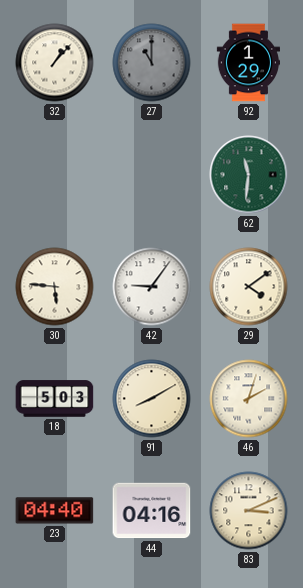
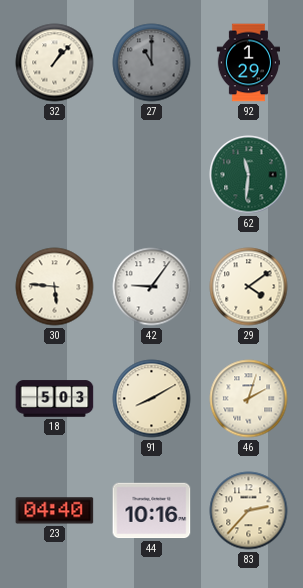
44: 04:16 -> 10:16 (152, 511)
83: 3:11 -> 2:37 (249, 511)
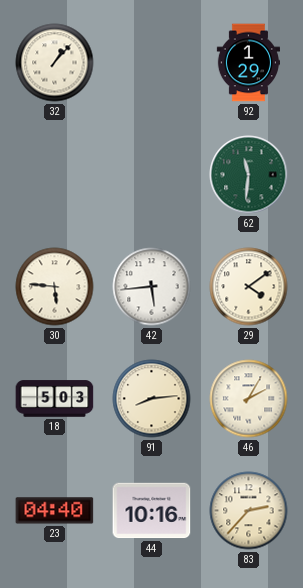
27: 11:00 -> none (152, 63)
42: 9:06 -> 5:44 (152, 287)
91: 8:10 -> 8:14 (152, 399)
46: 2:03 -> 2:05 (249, 399)
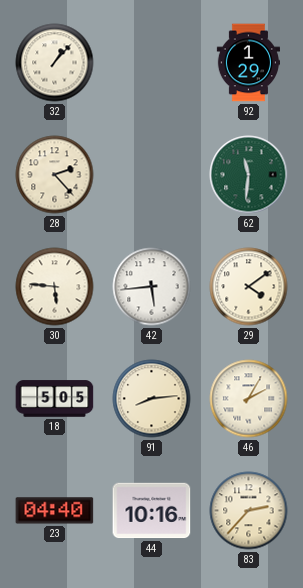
28: none -> 2:23 (55, 175)
18: 5:03 -> 5:05 (55, 399)
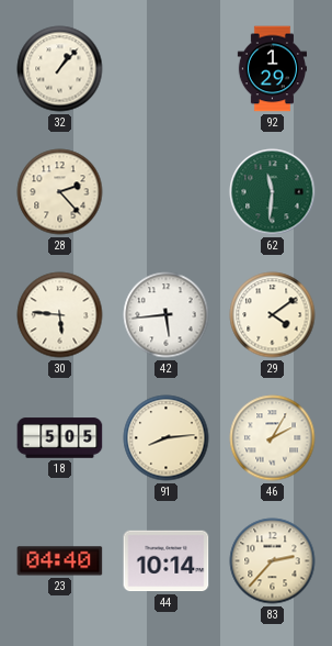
44: 10:16 -> 10:14 (167, 561)
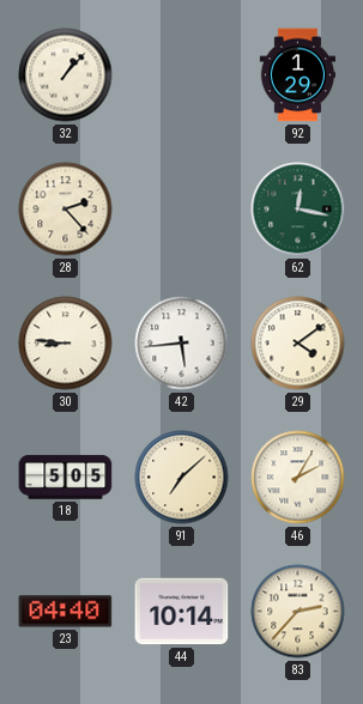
62: 11:31 -> 12:17 (298, 210)
30: 5:46 -> 8:46 (66, 344)
91: 8:14 -> 7:08 (182, 478)
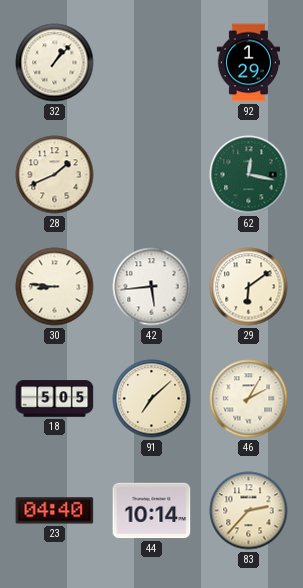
28: 2:23 -> 1:41 (55, 175)
29: 4:09 -> 6:09 (249, 287)
